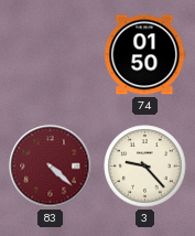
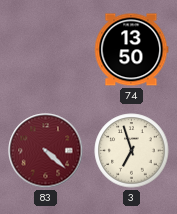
74: 01:50 -> 13:50 (131, 50)
3: 9:23 -> 6:57 (132, 151)
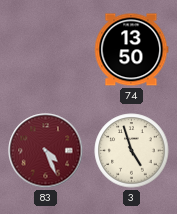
83: 4:22 -> 4:26 (46, 151)
3: 6:57 -> 4:57 (132, 151)
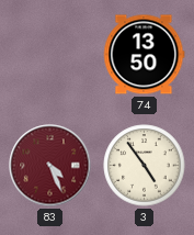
3: 4:57 -> 4:54 (145, 166)
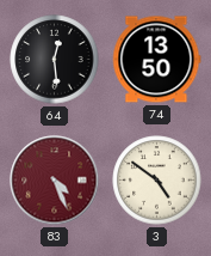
64: none -> 12:29 (55, 60)
3: 4:54 -> 4:51 (157, 181)
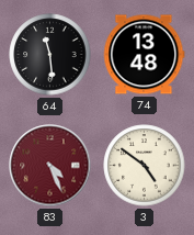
64: 12:29 -> 11:29 (50, 55)
74: 13:50 -> 13:48 (144, 55)
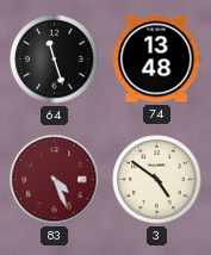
64: 11:29 -> 11:27 (55, 60)
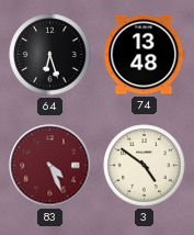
64: 11:27 -> 6:27 (50, 55)
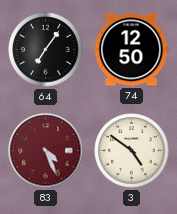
64: 6:27 -> 7:06 (46, 50)
74: 13:48 -> 12:50 (131, 50)
